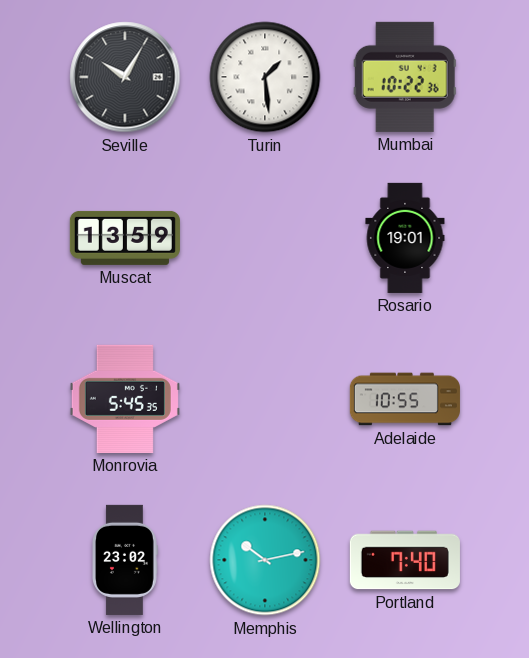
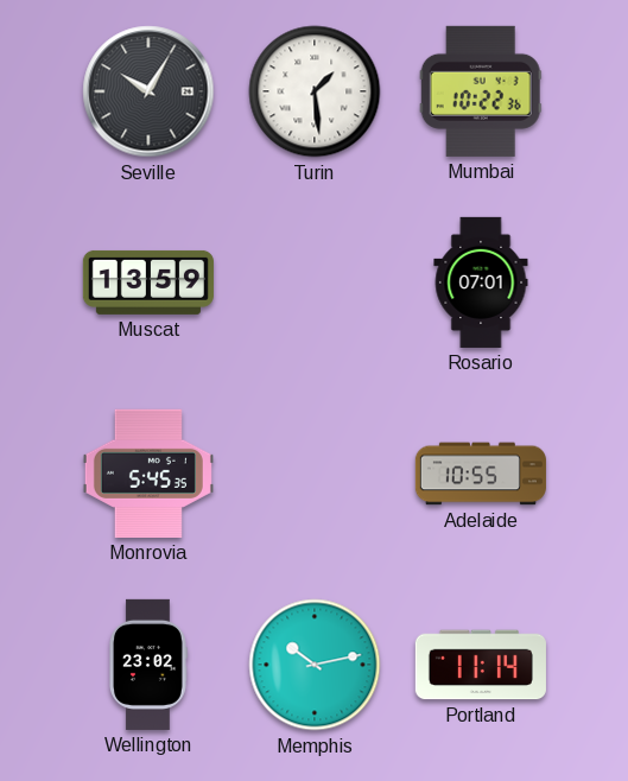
Rosario: 19:01 -> 07:01 (481, 282)
Portland: 7:40 -> 11:14 (481, 665)
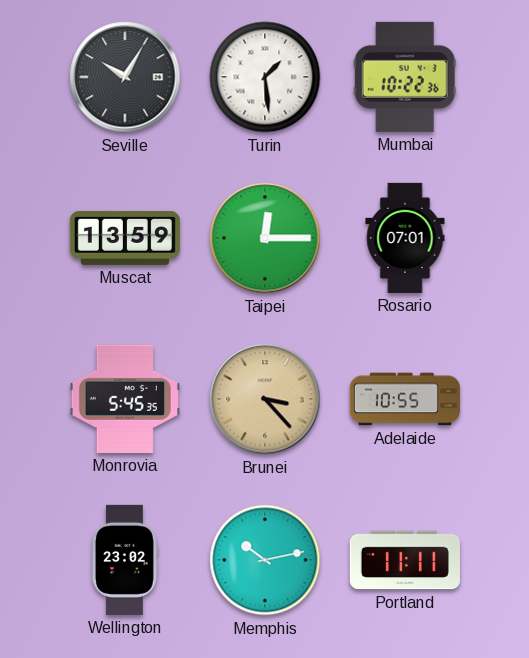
Taipei: none -> 12:15 (265, 238)
Brunei: none -> 3:23 (265, 399)
Portland: 11:14 -> 11:11 (405, 560)
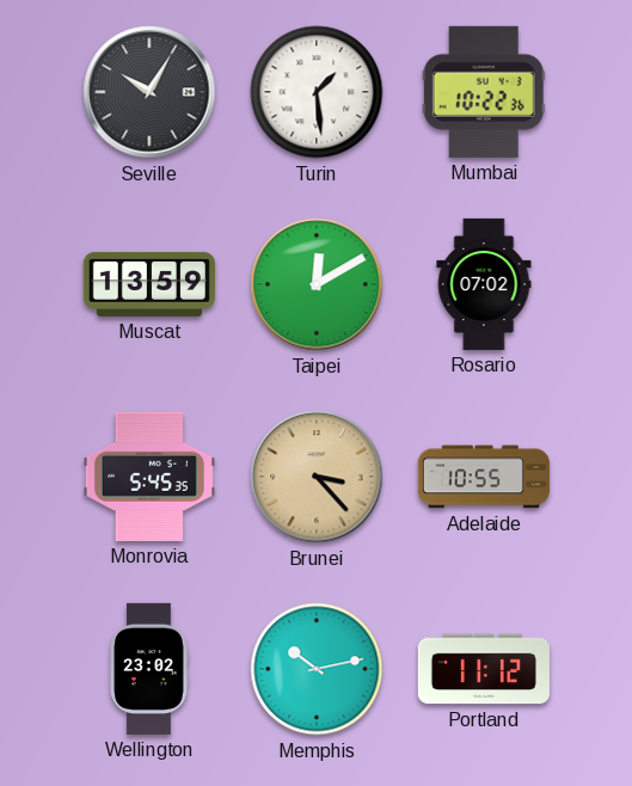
Taipei: 12:15 -> 12:10 (317, 284)
Rosario: 07:01 -> 07:02 (484, 284)
Portland: 11:11 -> 11:12 (484, 669)
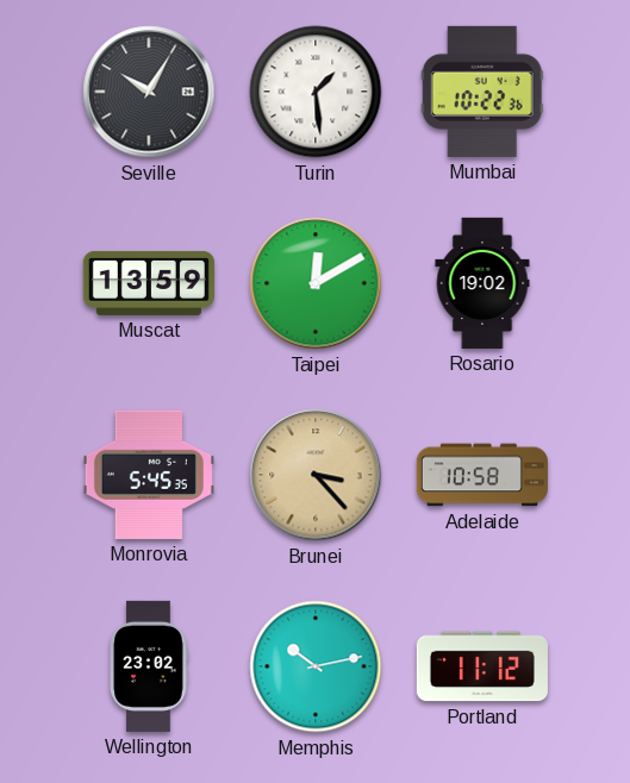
Rosario: 07:02 -> 19:02 (482, 283)
Adelaide: 10:55 -> 10:58 (482, 475)
